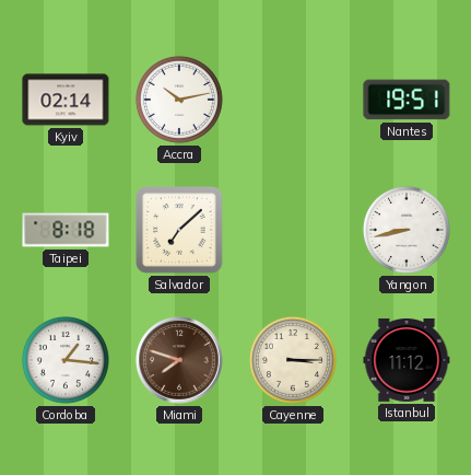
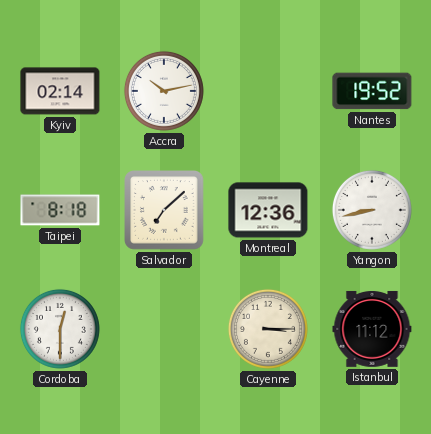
Nantes: 19:51 -> 19:52 (372, 91)
Montreal: none -> 12:36 (268, 210)
Cordoba: 1:16 -> 12:30 (60, 329)
Miami: 7:48 -> none (179, 360)
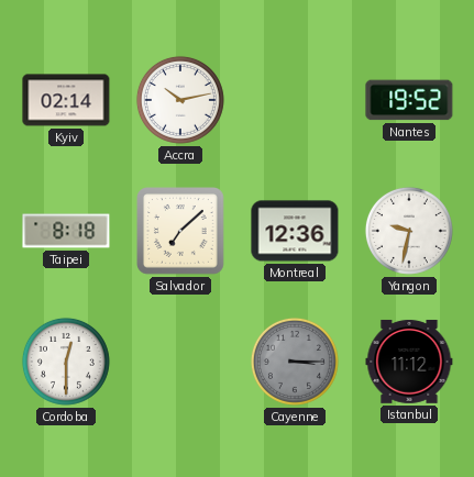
Yangon: 8:43 -> 9:32 (409, 231)
Cayenne dial: cream -> grey (295, 362)
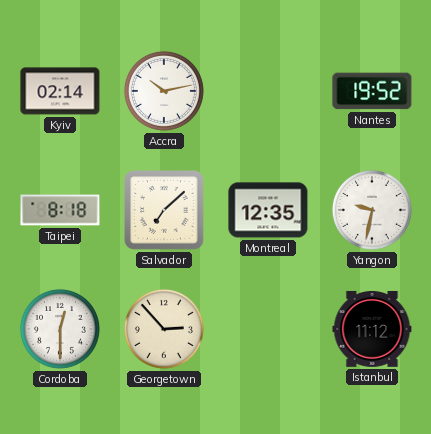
Montreal: 12:36 -> 12:35 (268, 210)
Georgetown: none -> 2:53 (164, 329)
Cayenne: 3:15 -> none (295, 362)
